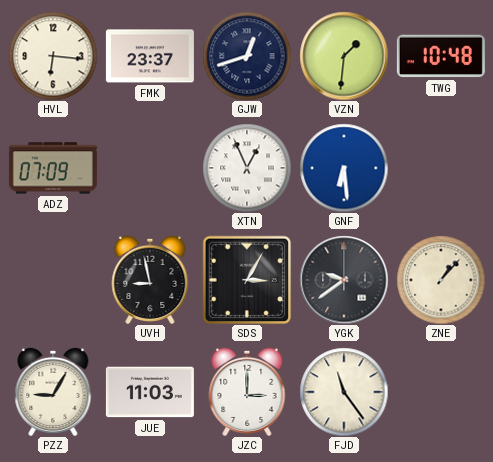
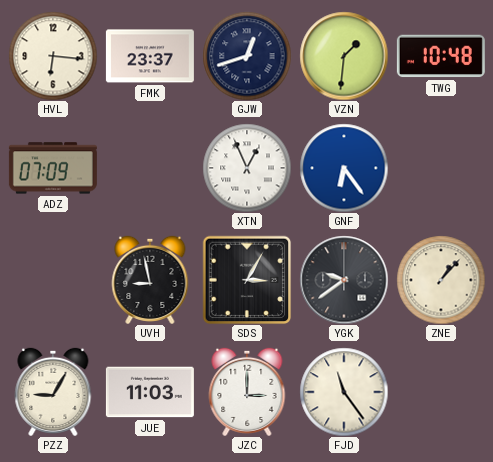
GNF: 6:29 -> 6:24 (344, 168)
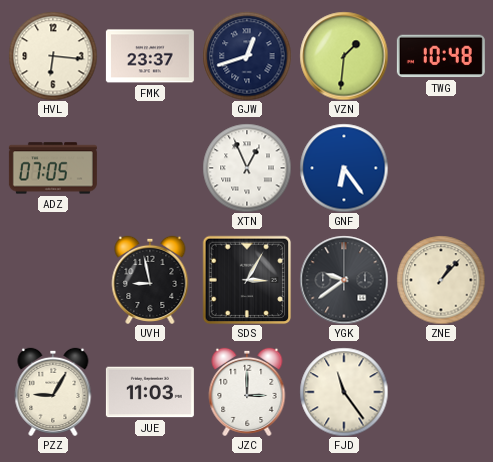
ADZ: 07:09 -> 07:05 (53, 168)
